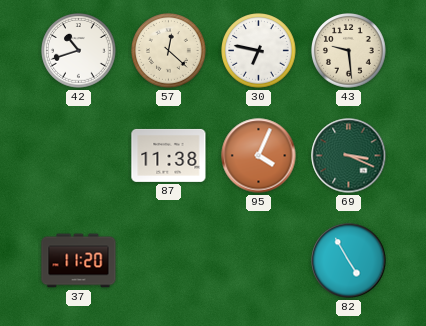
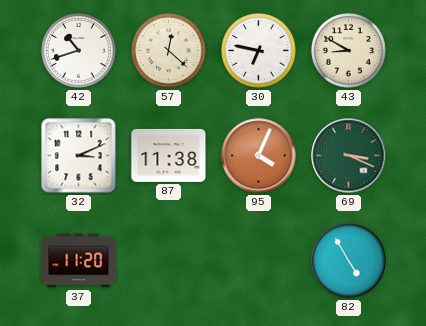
43: 9:29 -> 8:50 (349, 51)
32: none -> 3:11 (79, 156)
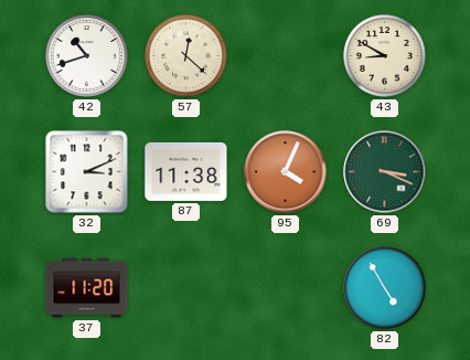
30: 6:47 -> none (259, 51)
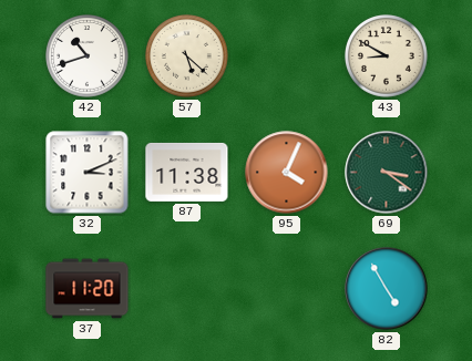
57: 12:22 -> 5:22 (187, 56)
69: 3:19 -> 3:21 (387, 173)
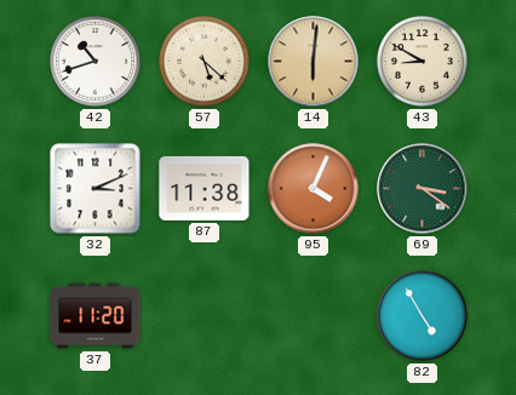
14: none -> 6:01 (314, 62)
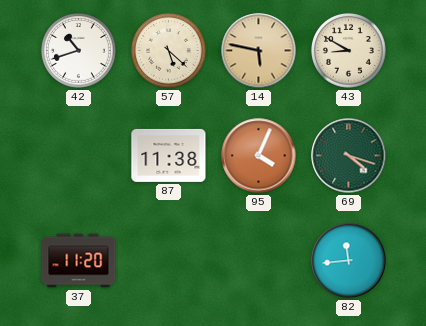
14: 6:01 -> 5:47 (259, 51)
32: 3:11 -> none (96, 189)
69: 3:21 -> 4:18 (349, 156)
82: 4:55 -> 11:44 (349, 261)
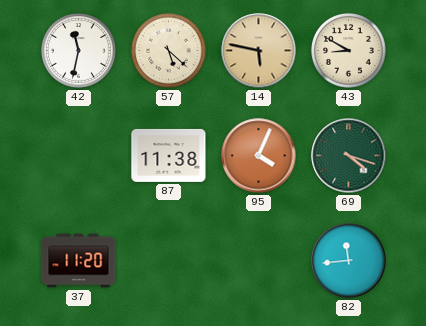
42: 10:42 -> 11:32 (79, 51)
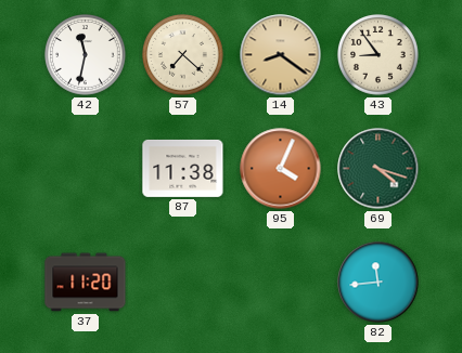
57: 5:22 -> 7:22 (183, 55)
14: 5:47 -> 8:21 (281, 55)
43: 8:50 -> 8:54 (378, 55)
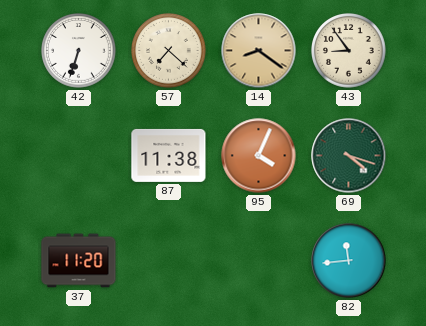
42: 11:32 -> 6:33 (79, 51)
